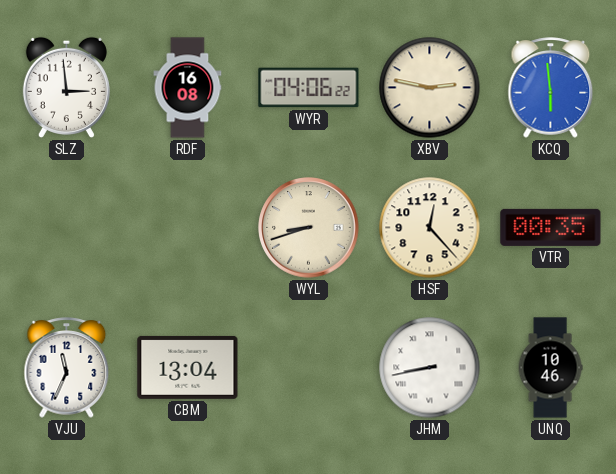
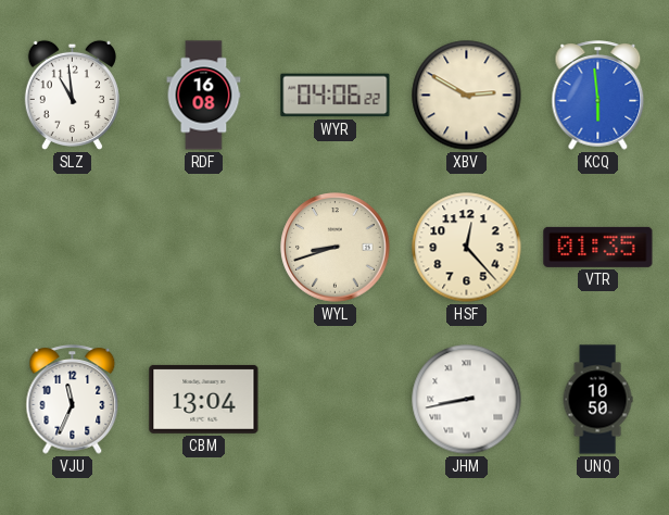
SLZ: 2:59 -> 10:59 (72, 95)
XBV: 2:47 -> 2:50 (467, 96)
VTR: 00:35 -> 01:35 (598, 247)
UNQ: 10:46 -> 10:50 (597, 400)
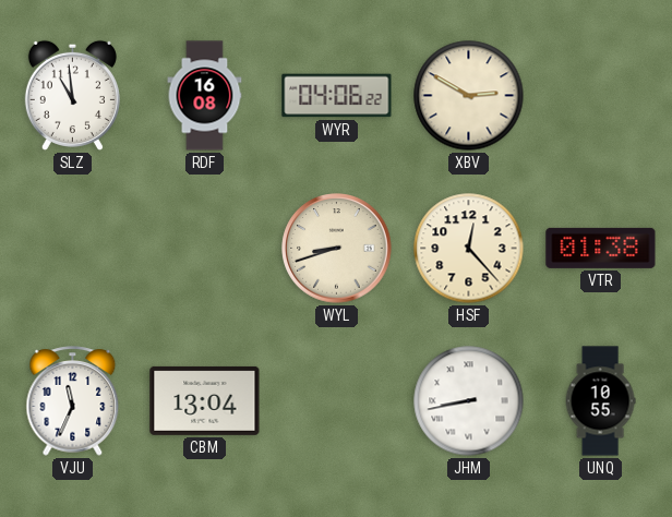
KCQ: 5:59 -> none (598, 96)
VTR: 01:35 -> 01:38 (601, 248)
UNQ: 10:50 -> 10:55 (600, 401)
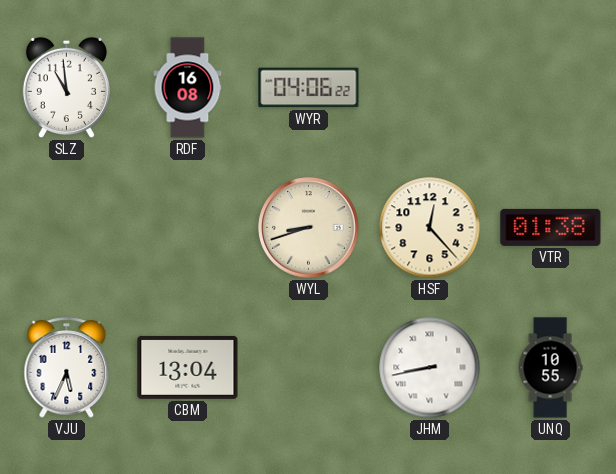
XBV: 2:50 -> none (469, 96)
VJU: 11:34 -> 5:34 (67, 368)
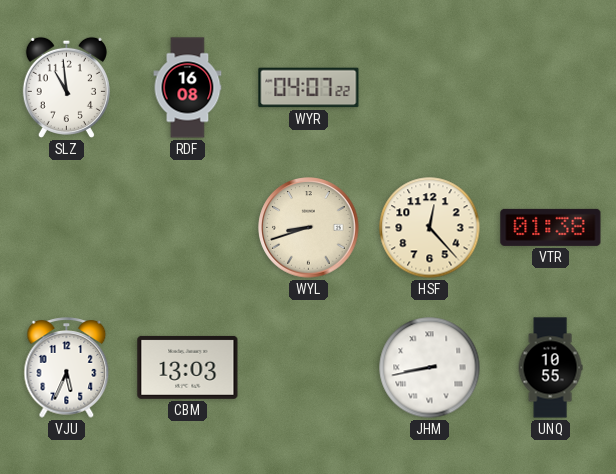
WYR: 04:06 -> 04:07 (309, 88)
CBM: 13:04 -> 13:03 (188, 367)
